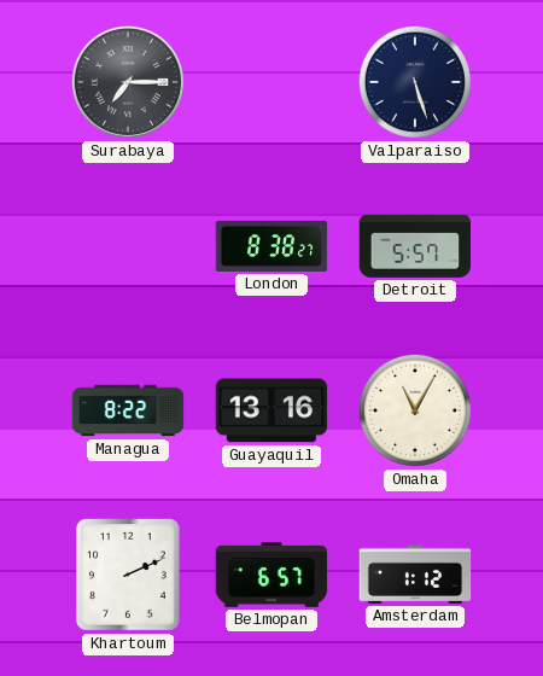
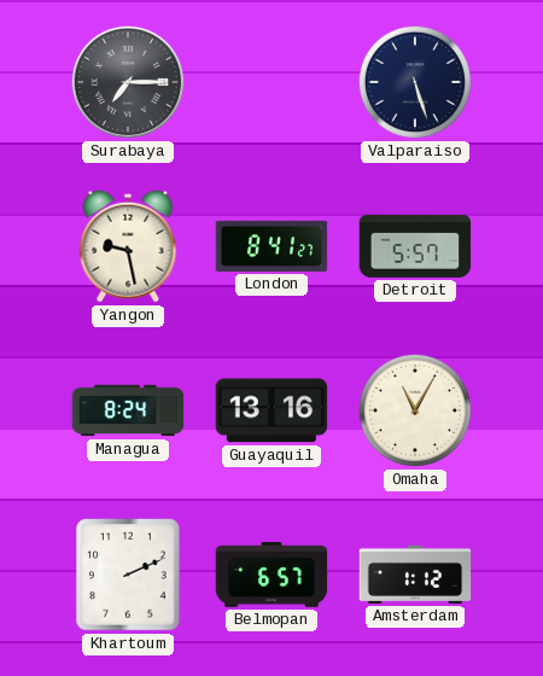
Yangon: none -> 9:28 (128, 246)
London: 8:38 -> 8:41 (271, 246)
Managua: 8:22 -> 8:24 (128, 410)
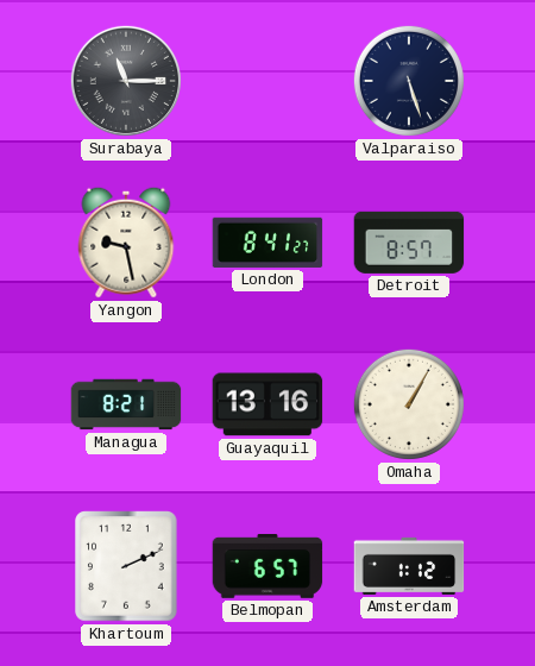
Surabaya: 7:15 -> 11:15 (126, 81)
Detroit: 5:57 -> 8:57 (409, 243)
Managua: 8:24 -> 8:21 (126, 404)
Omaha: 11:05 -> 1:05 (409, 404)
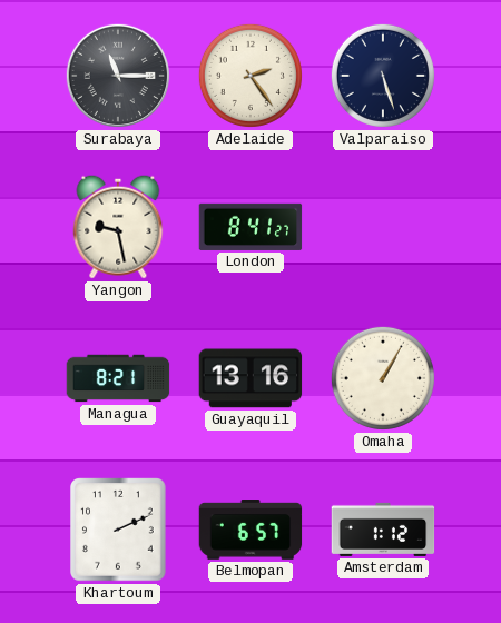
Adelaide: none -> 2:24 (250, 76)
Detroit: 8:57 -> none (409, 243)
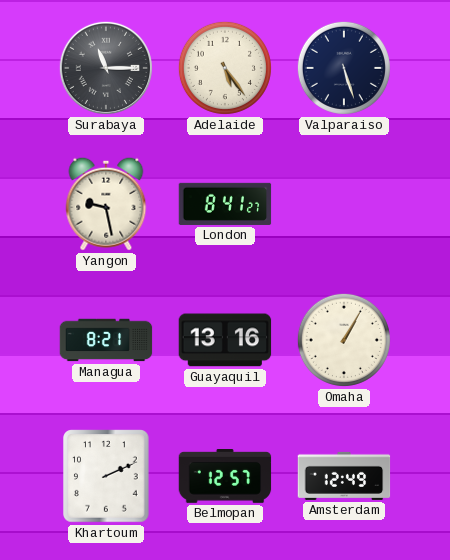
Adelaide: 2:24 -> 5:24 (225, 68)
Belmopan: 6:57 -> 12:57 (225, 477)
Amsterdam: 1:12 -> 12:49 (344, 476)
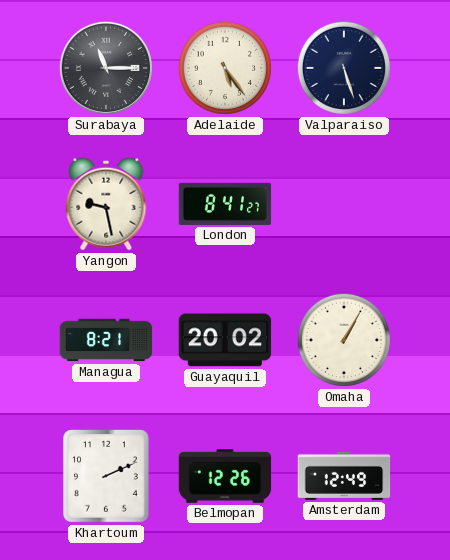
Guayaquil: 13:16 -> 20:02 (225, 340)
Belmopan: 12:57 -> 12:26 (225, 477)
